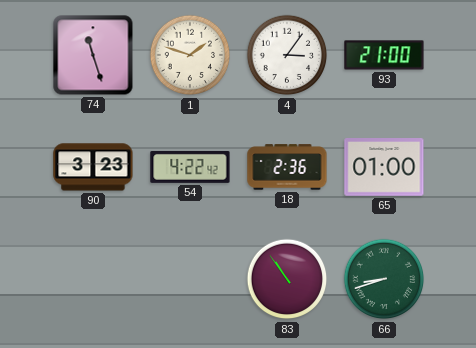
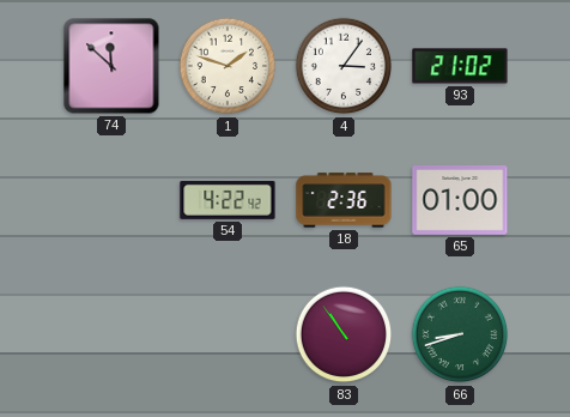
74: 11:27 -> 11:52 (111, 66)
93: 21:00 -> 21:02 (460, 66)
90: 3:23 -> none (93, 167)
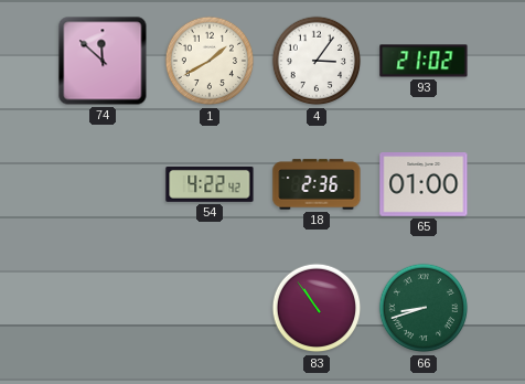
1: 1:48 -> 1:40 (210, 61)
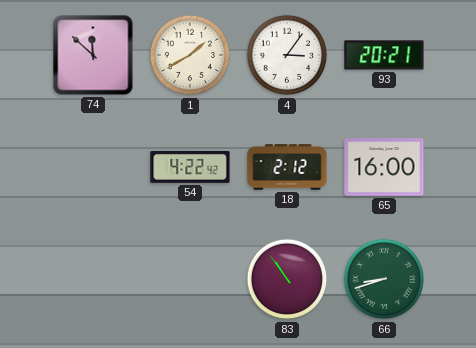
93: 21:02 -> 20:21 (384, 55)
18: 2:36 -> 2:12 (287, 167)
65: 01:00 -> 16:00 (384, 168)
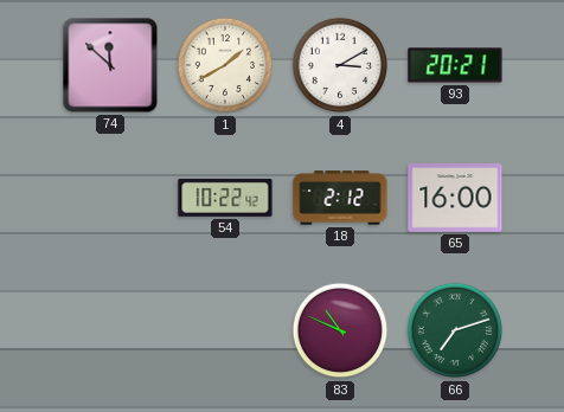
4: 3:06 -> 3:10 (340, 65)
54: 4:22 -> 10:22 (225, 198)
83: 10:54 -> 10:49 (340, 330)
66: 8:42 -> 7:12 (455, 330)
